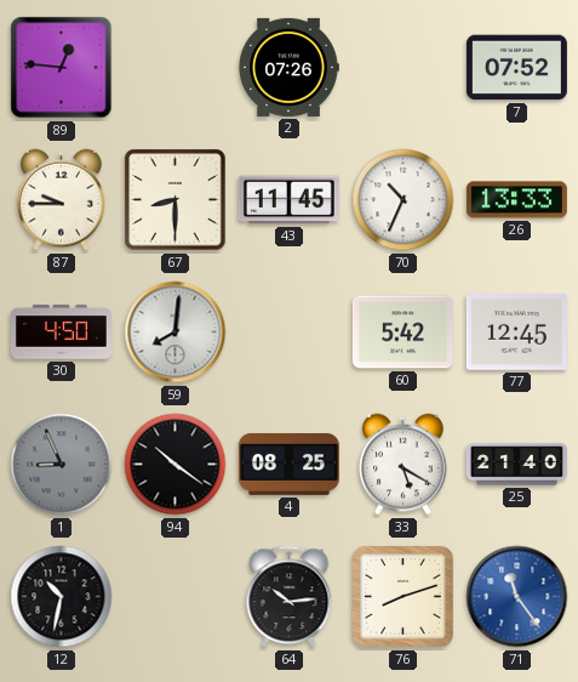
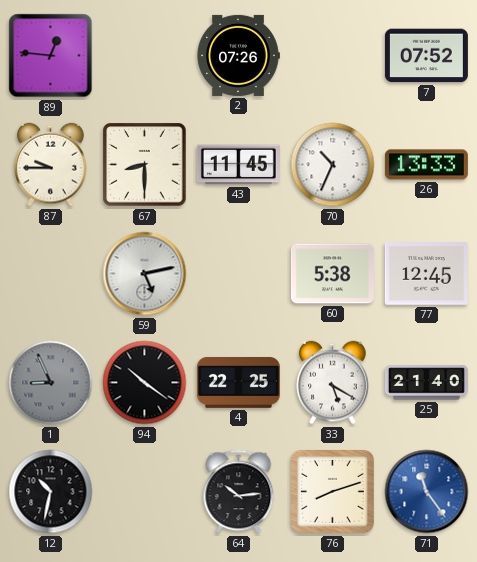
30: 4:50 -> none (61, 333)
59: 8:01 -> 5:13 (145, 274)
60: 5:42 -> 5:38 (332, 274)
4: 08:25 -> 22:25 (238, 382)
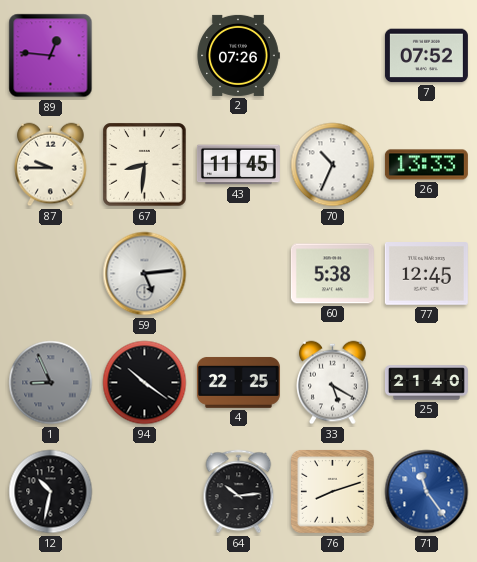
67: 8:30 -> 8:31 (145, 165)
59: 5:13 -> 5:14 (145, 274)
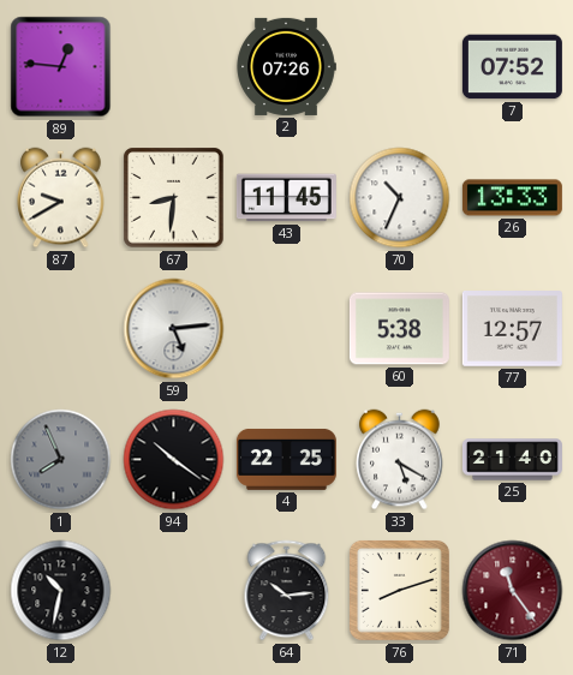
87: 9:45 -> 9:40 (61, 198)
77: 12:45 -> 12:57 (512, 329)
1: 8:56 -> 7:56 (61, 460)
71 dial: blue -> burgundy (513, 591)
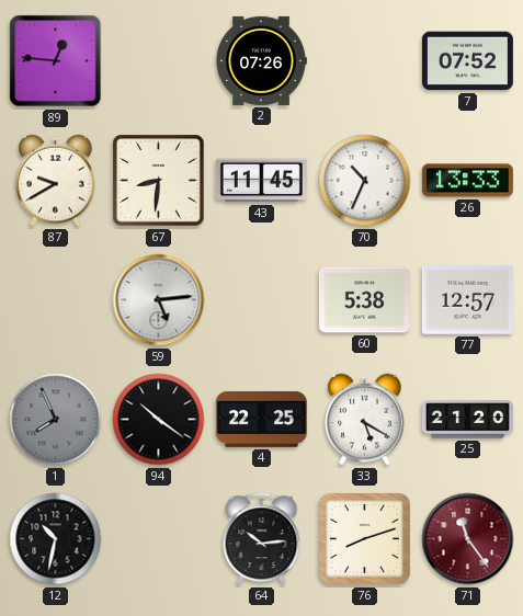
25: 21:40 -> 21:20 (467, 420)
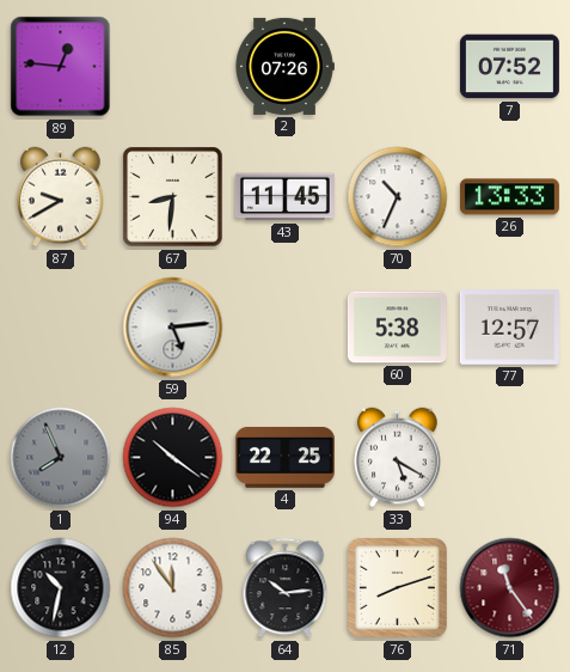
25: 21:20 -> none (467, 420)
85: none -> 11:54 (173, 588)
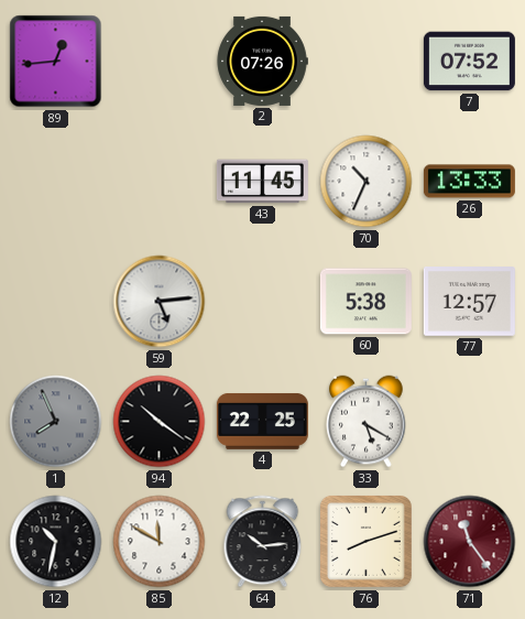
89: 12:46 -> 12:44 (56, 62)
87: 9:40 -> none (61, 197)
67: 8:31 -> none (173, 197)
85: 11:54 -> 11:50 (160, 542)
